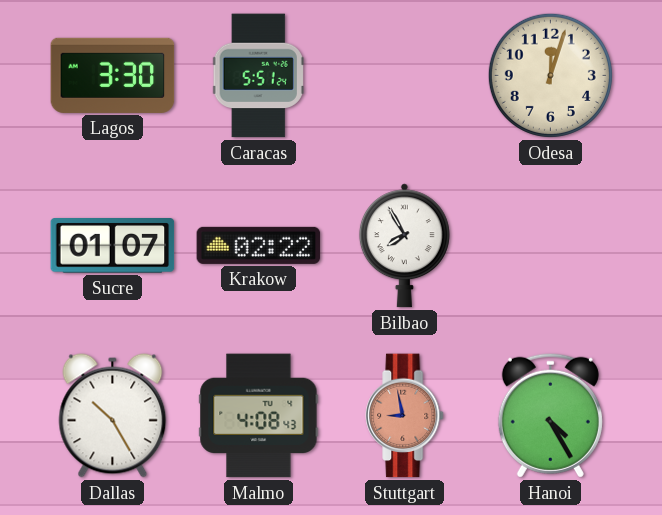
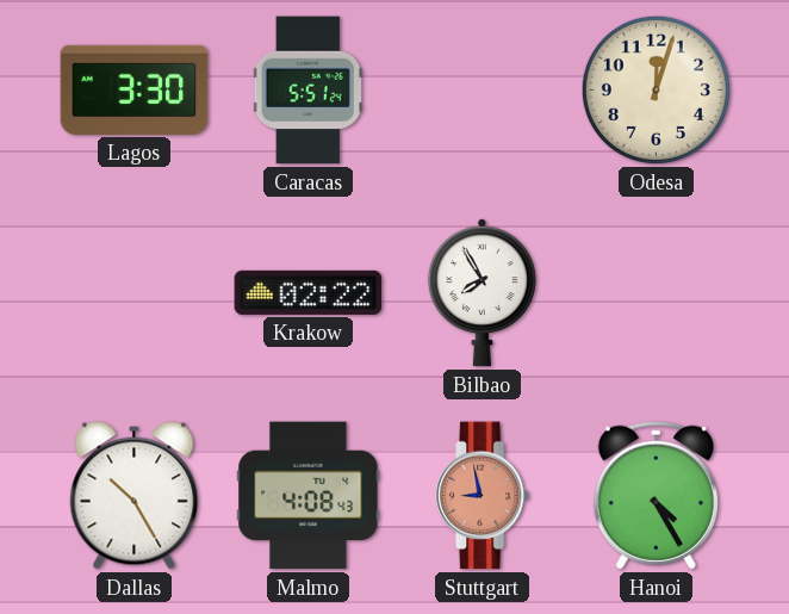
Sucre: 01:07 -> none (113, 246)
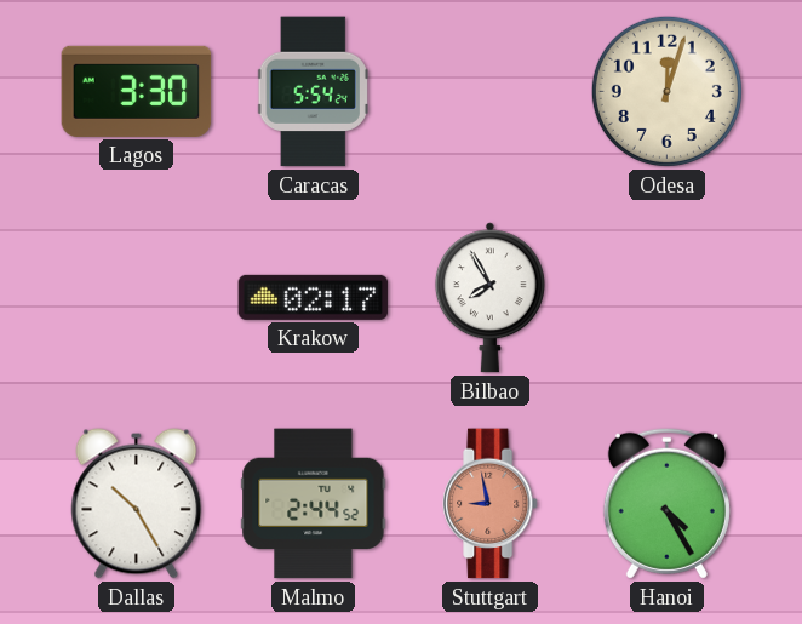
Caracas: 5:51 -> 5:54 (313, 92)
Krakow: 02:22 -> 02:17 (314, 297)
Malmo: 4:08 -> 2:44 (314, 504)
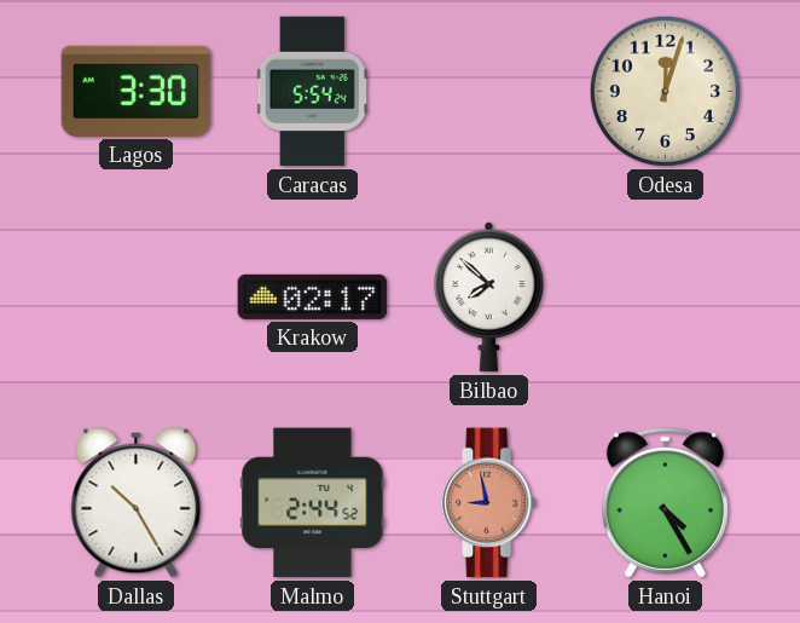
Bilbao: 7:55 -> 7:52 (488, 298)
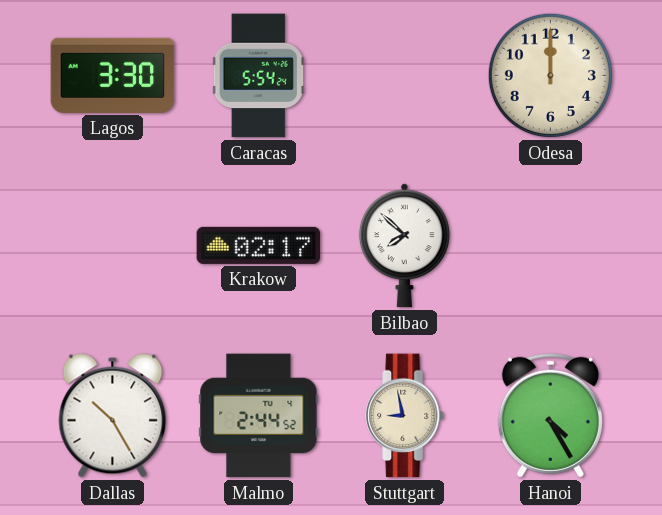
Odesa: 12:03 -> 12:00 (550, 75)
Stuttgart dial: salmon -> cream (405, 416)
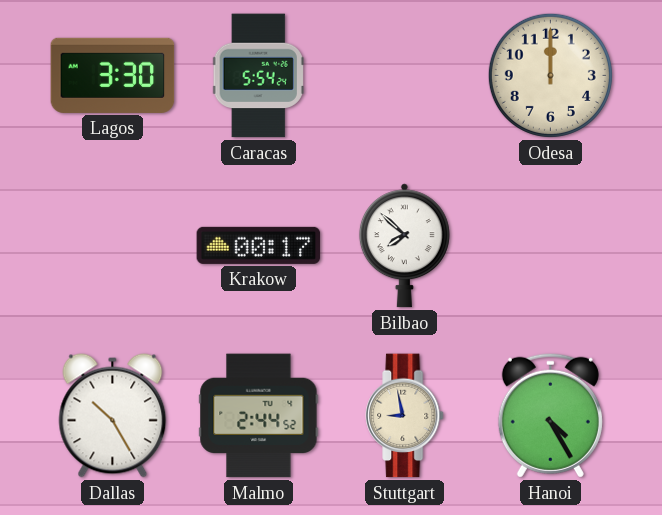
Krakow: 02:17 -> 00:17 (259, 245)
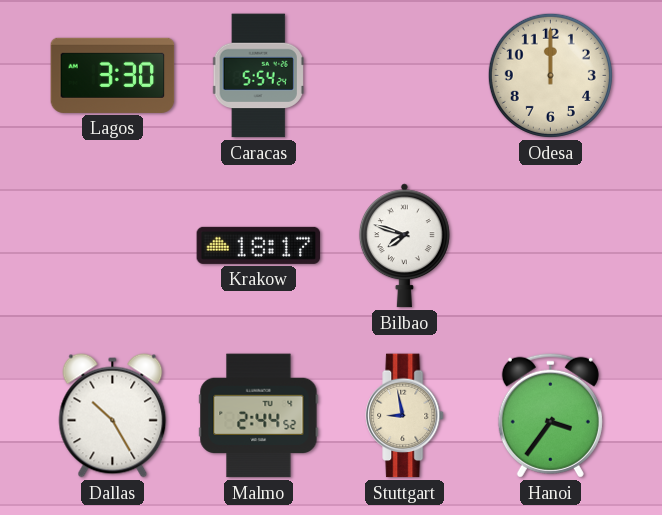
Krakow: 00:17 -> 18:17 (259, 245)
Bilbao: 7:52 -> 7:48 (404, 246)
Hanoi: 4:25 -> 3:36 (550, 415)
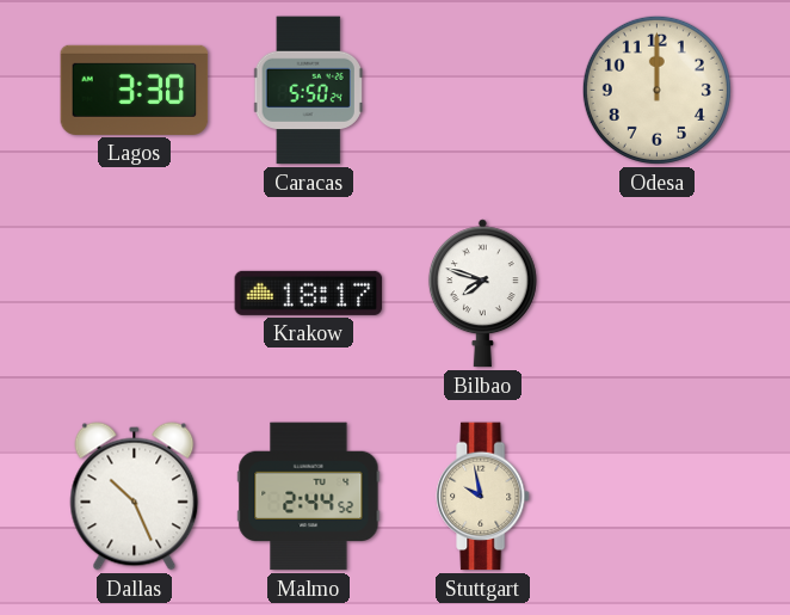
Caracas: 5:54 -> 5:50 (308, 91)
Dallas: 10:25 -> 10:26 (135, 497)
Stuttgart: 8:58 -> 9:58 (483, 497)
Hanoi: 3:36 -> none (550, 415)
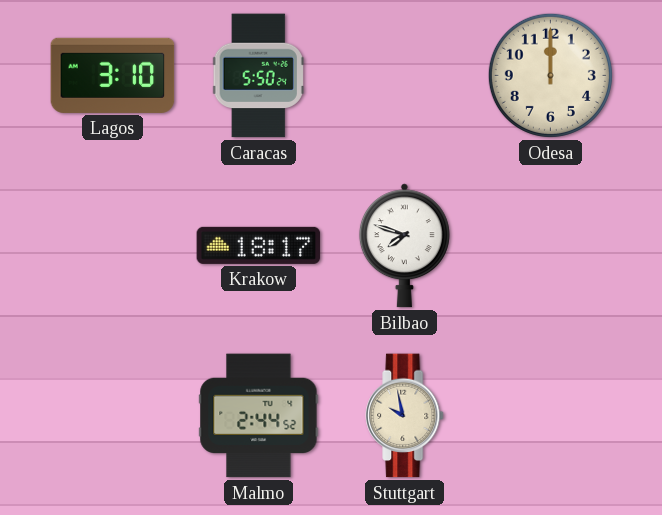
Lagos: 3:30 -> 3:10 (113, 75)
Dallas: 10:26 -> none (135, 497)
